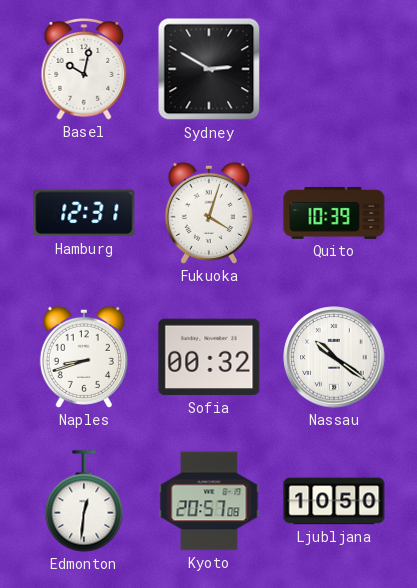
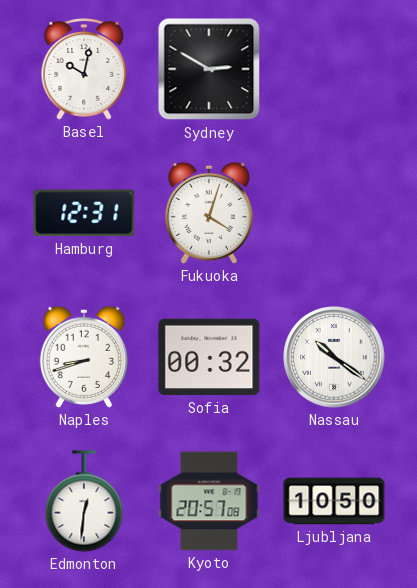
Quito: 10:39 -> none (334, 213)
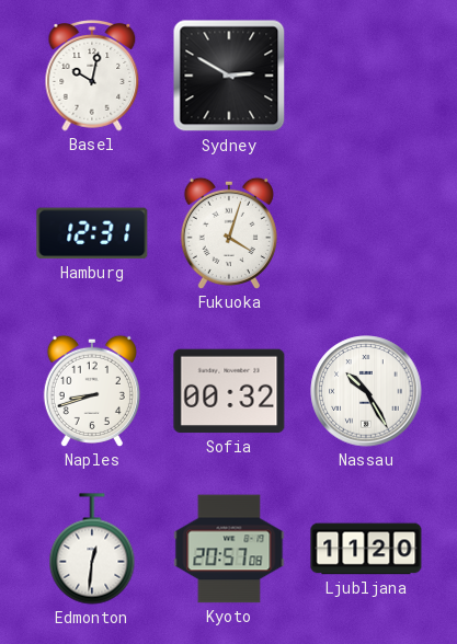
Nassau: 10:21 -> 10:25 (366, 391)
Ljubljana: 10:50 -> 11:20 (366, 549)
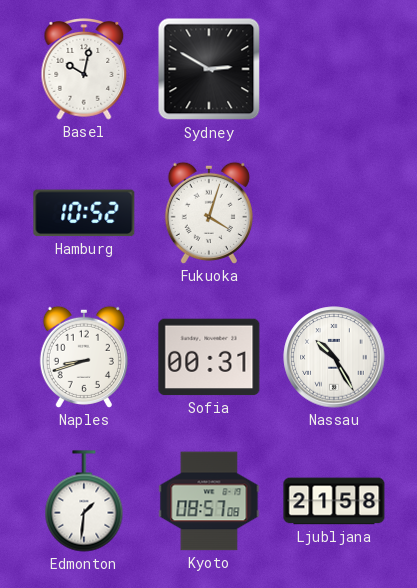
Hamburg: 12:31 -> 10:52 (84, 213)
Sofia: 00:32 -> 00:31 (209, 357)
Edmonton: 12:31 -> 1:31 (84, 501)
Kyoto: 20:57 -> 08:57 (209, 501)
Ljubljana: 11:20 -> 21:58 (334, 501)
